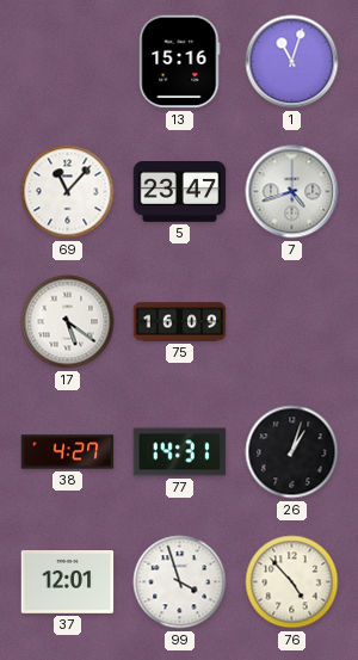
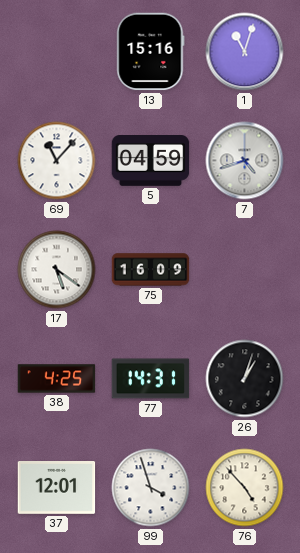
5: 23:47 -> 04:59 (151, 161)
38: 4:27 -> 4:25 (57, 379)
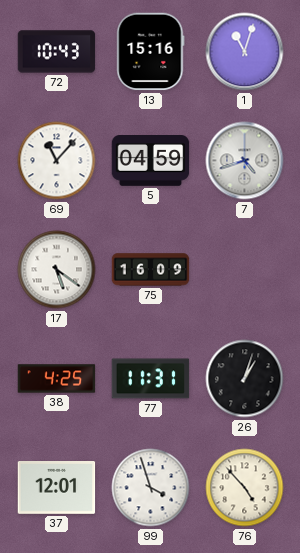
72: none -> 10:43 (57, 52)
77: 14:31 -> 11:31 (151, 379)
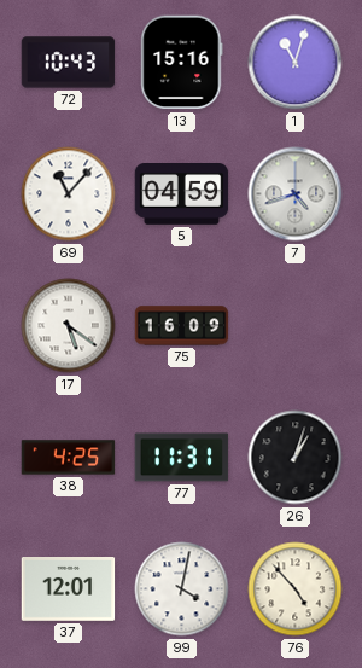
99: 3:57 -> 4:02 (182, 589)
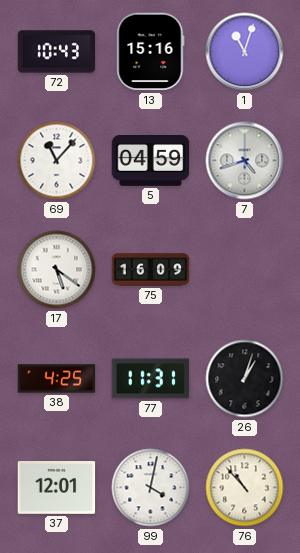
76: 4:53 -> 10:53 (245, 488)
